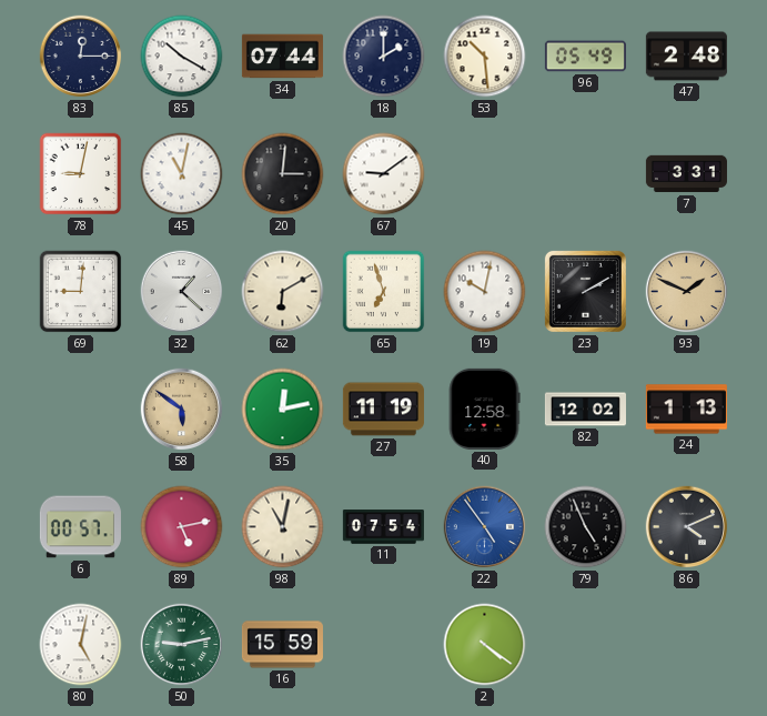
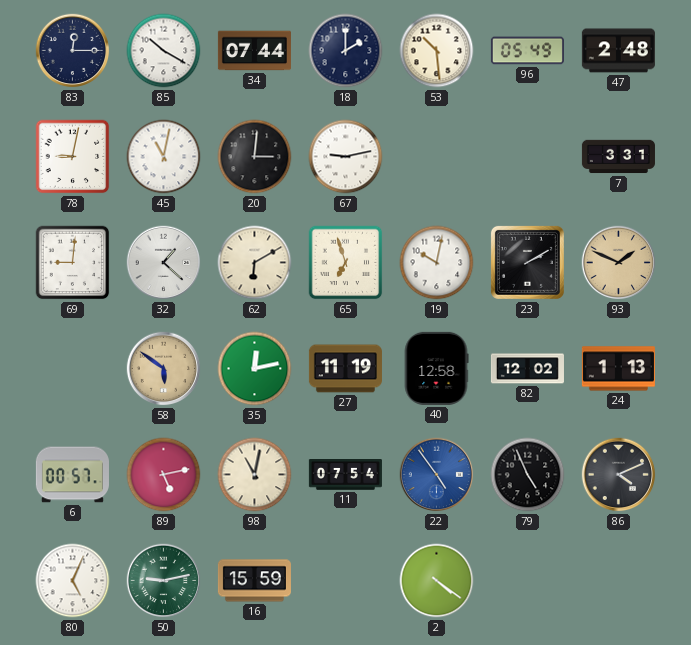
67: 9:09 -> 9:13 (346, 157)
80: 5:02 -> 5:04 (73, 581)
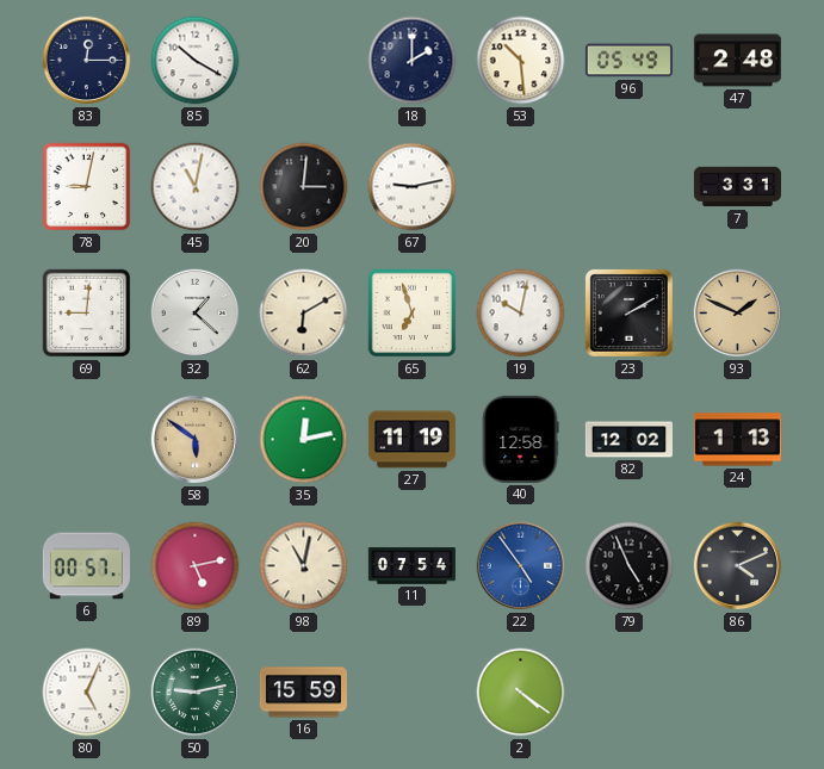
34: 07:44 -> none (254, 51)
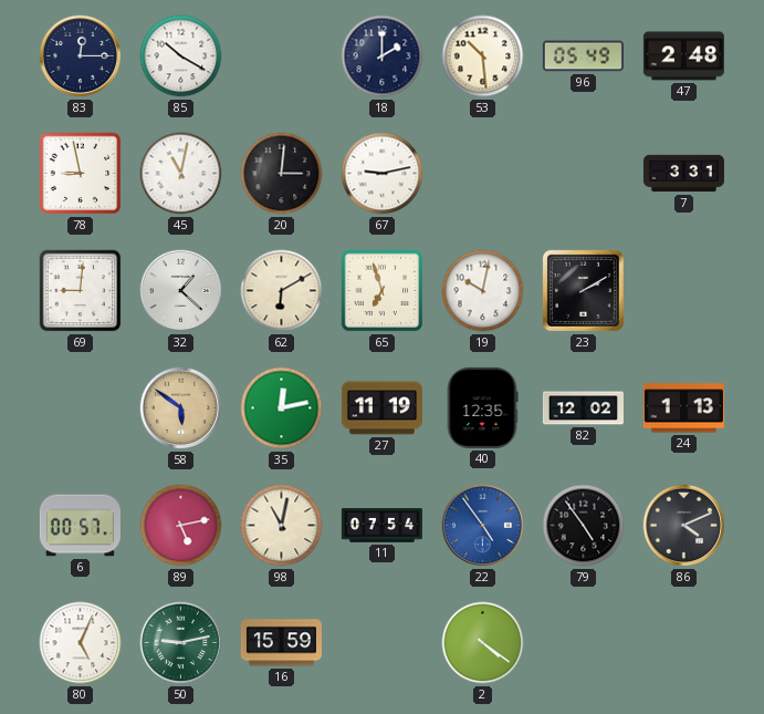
78: 9:02 -> 8:58 (81, 174)
93: 1:49 -> none (738, 314)
40: 12:58 -> 12:35 (482, 407)
79: 4:56 -> 4:54 (584, 526)
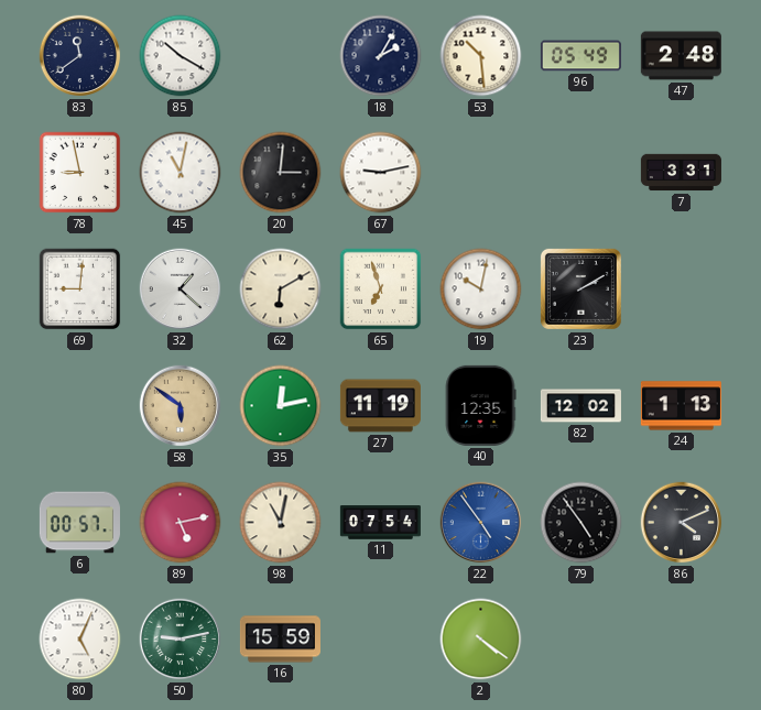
83: 12:15 -> 11:39 (80, 56)
18: 2:00 -> 2:05 (381, 56)
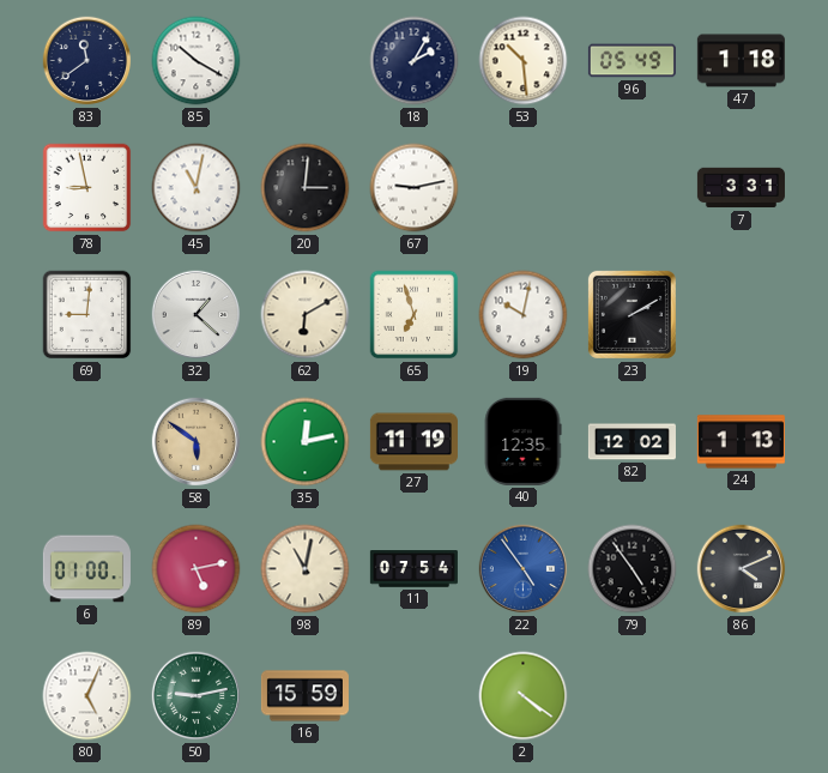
47: 2:48 -> 1:18 (741, 61)
6: 00:57 -> 01:00 (86, 569)
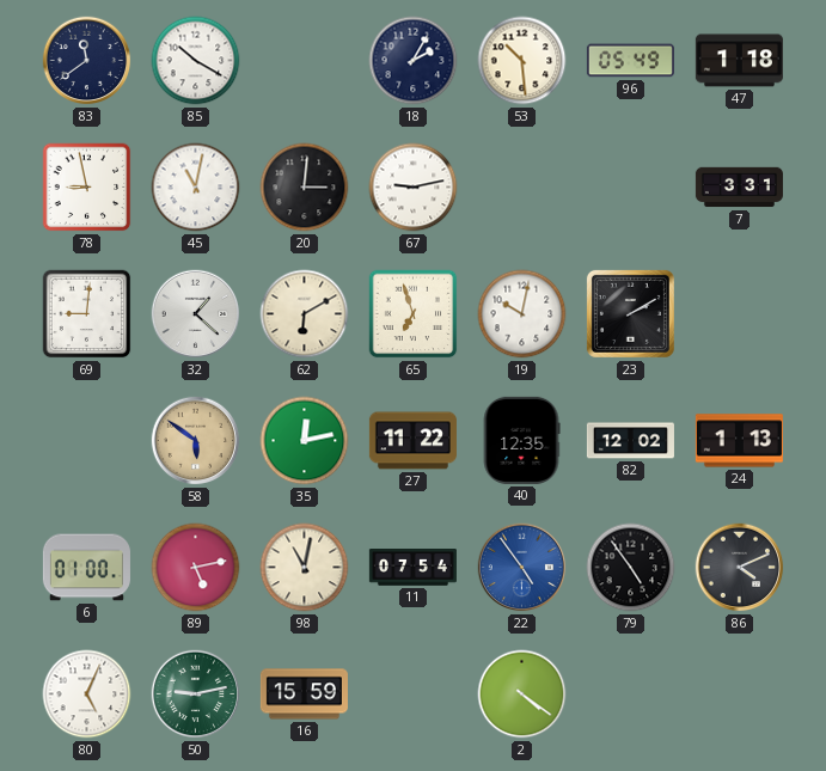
27: 11:19 -> 11:22 (412, 441)
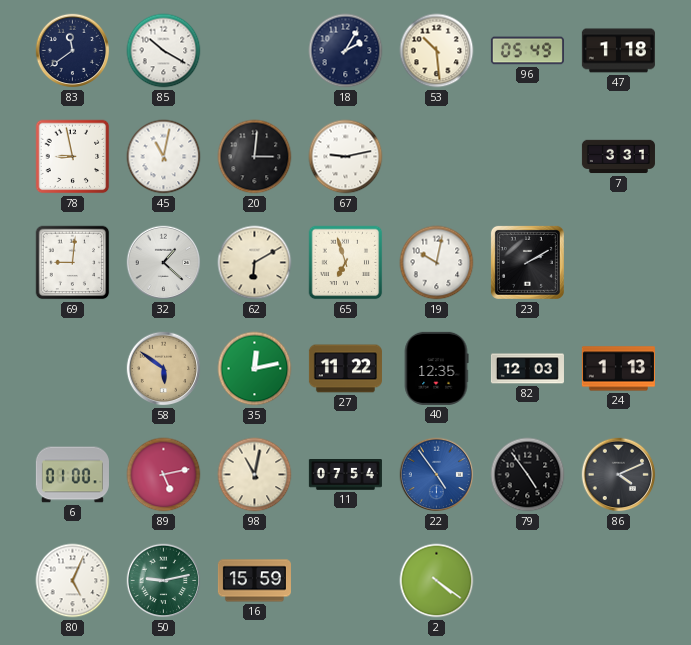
82: 12:02 -> 12:03 (527, 369)
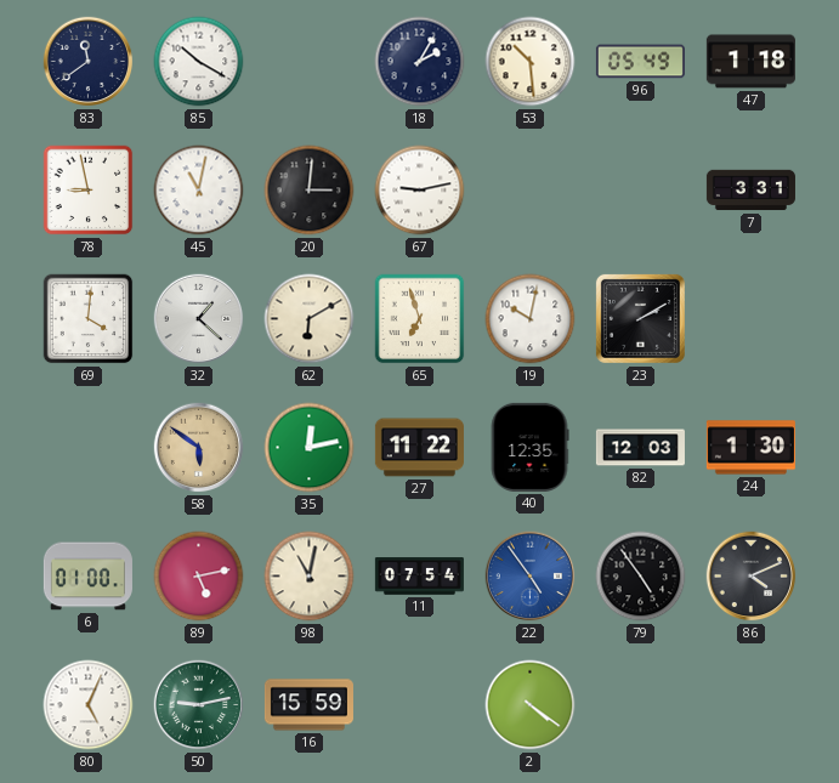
69: 9:01 -> 4:01 (89, 319)
24: 1:13 -> 1:30 (750, 448)
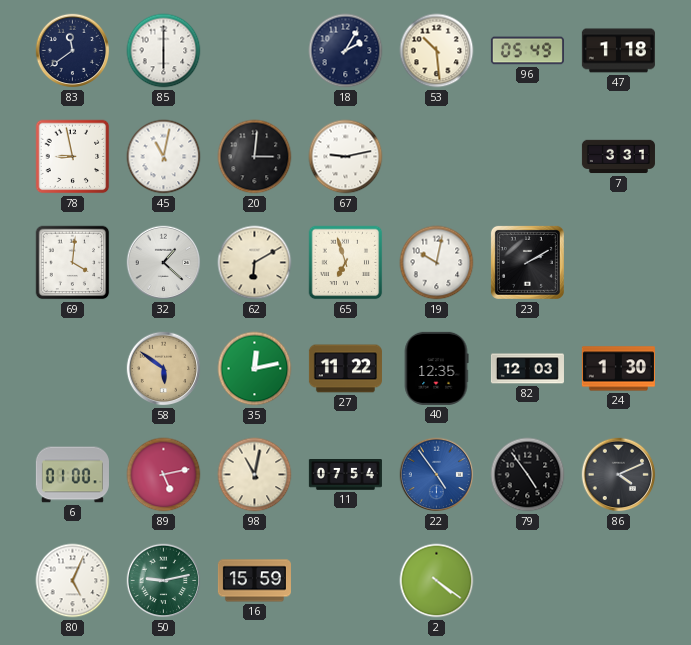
85: 10:20 -> 6:00 (164, 51)
